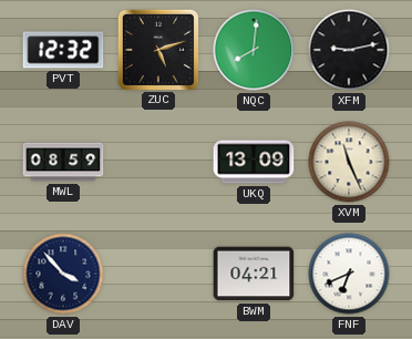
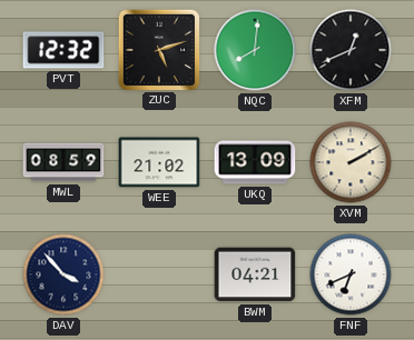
XFM: 9:13 -> 12:41 (351, 50)
WEE: none -> 21:02 (159, 162)
XVM: 11:26 -> 2:10 (351, 162)
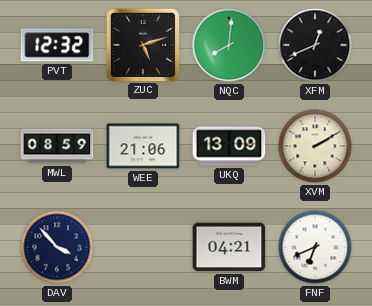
WEE: 21:02 -> 21:06 (143, 146)
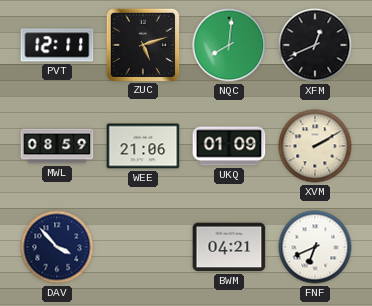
PVT: 12:32 -> 12:11 (57, 45)
UKQ: 13:09 -> 01:09 (229, 146)
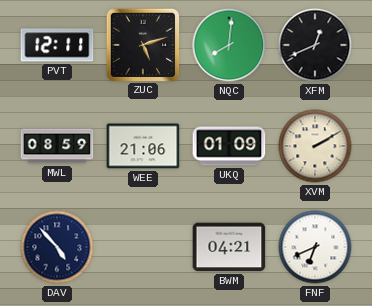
DAV: 3:53 -> 4:53 (57, 247)
